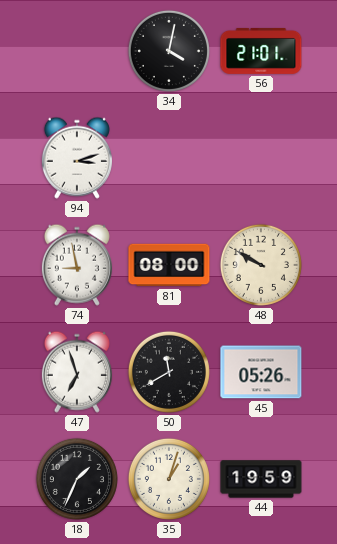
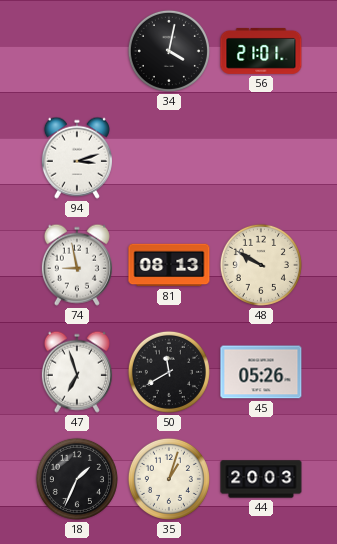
81: 08:00 -> 08:13 (169, 265)
44: 19:59 -> 20:03 (261, 479)
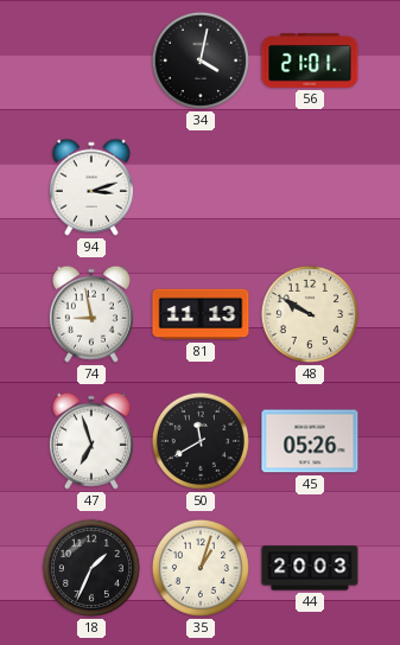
81: 08:13 -> 11:13 (201, 314)
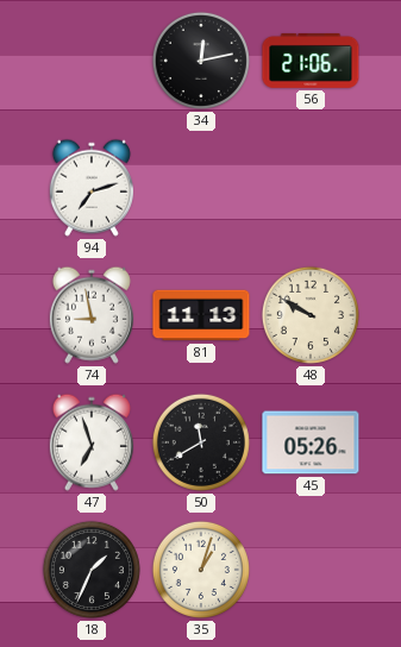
34: 4:02 -> 12:13 (201, 61)
56: 21:01 -> 21:06 (311, 61)
94: 3:12 -> 7:12 (92, 188)
44: 20:03 -> none (310, 568)
